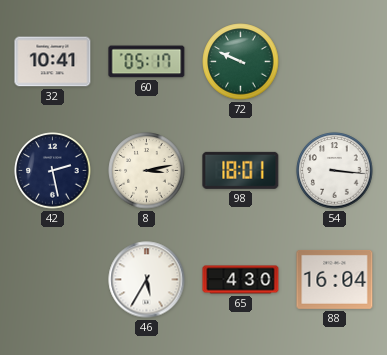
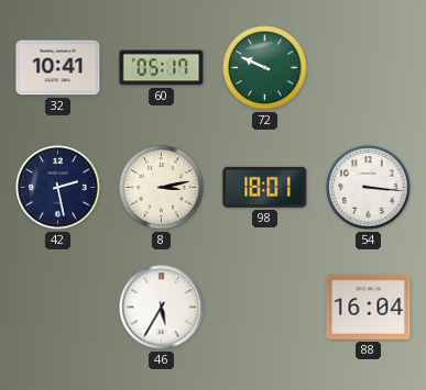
65: 4:30 -> none (241, 280)
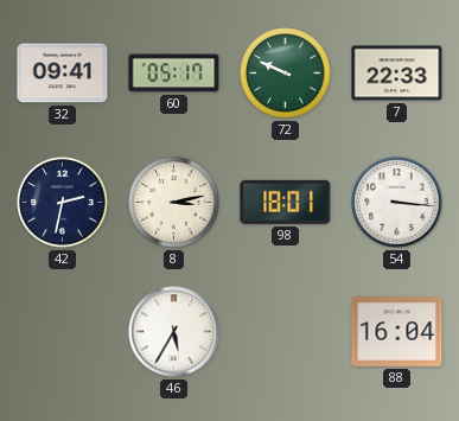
32: 10:41 -> 09:41 (63, 74)
7: none -> 22:33 (397, 74)
42: 2:28 -> 2:32 (63, 203)
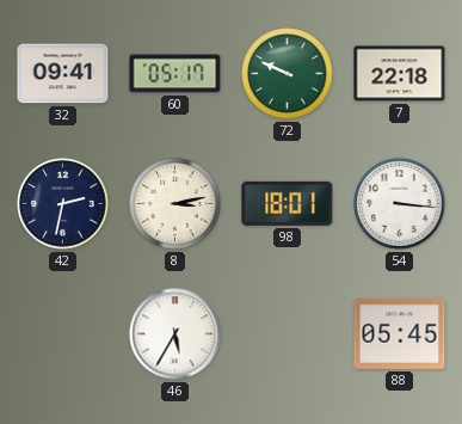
7: 22:33 -> 22:18 (400, 74)
88: 16:04 -> 05:45 (400, 333)
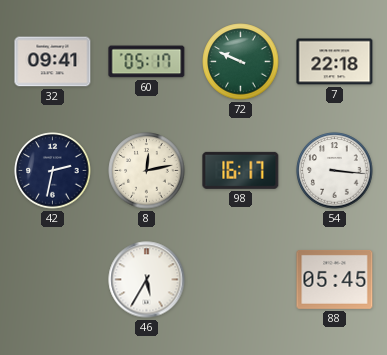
8: 3:13 -> 12:13 (147, 171)
98: 18:01 -> 16:17 (241, 170)
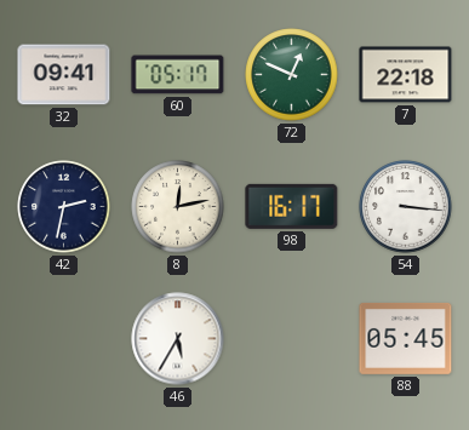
72: 9:49 -> 12:49 (292, 75)
